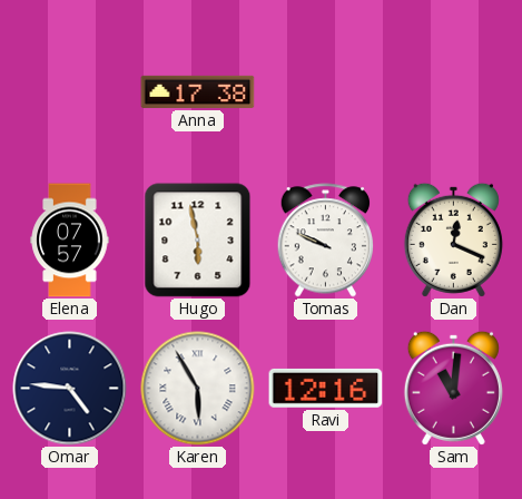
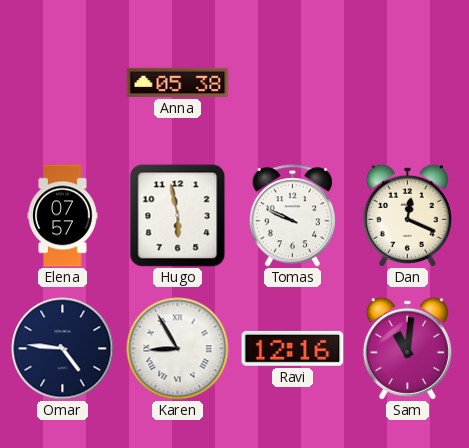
Anna: 17:38 -> 05:38 (178, 82)
Karen: 5:55 -> 8:55 (178, 349)
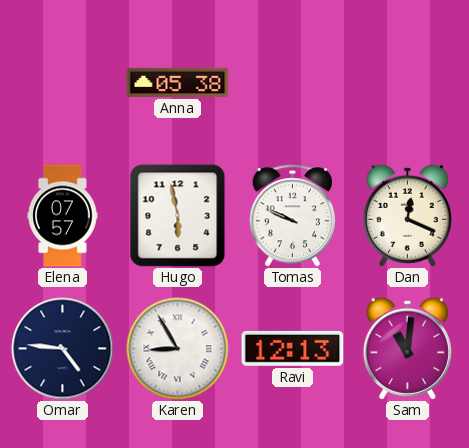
Ravi: 12:16 -> 12:13 (293, 348)
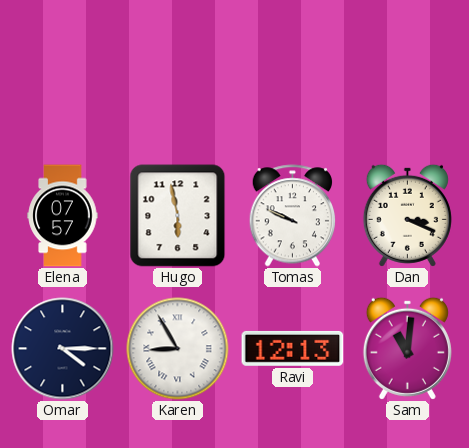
Anna: 05:38 -> none (178, 82)
Dan: 12:19 -> 3:19 (407, 215)
Omar: 4:46 -> 4:15 (63, 349)
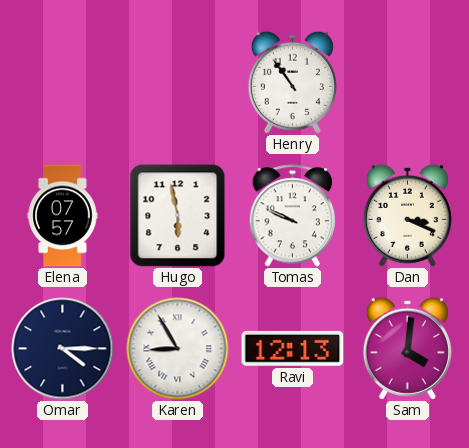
Henry: none -> 10:54 (292, 82)
Sam: 11:01 -> 4:01 (407, 348)
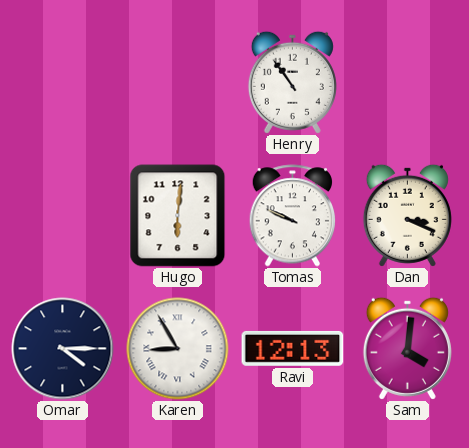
Elena: 07:57 -> none (63, 216)
Hugo: 5:58 -> 6:01 (178, 216)
